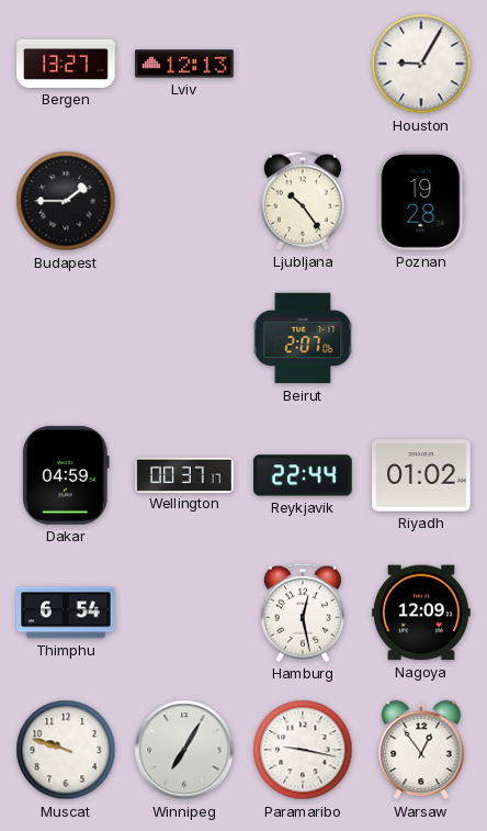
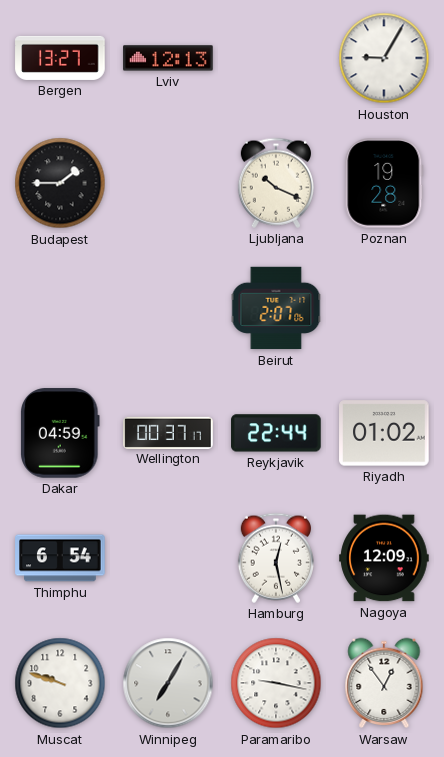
Ljubljana: 10:24 -> 10:19 (276, 183)
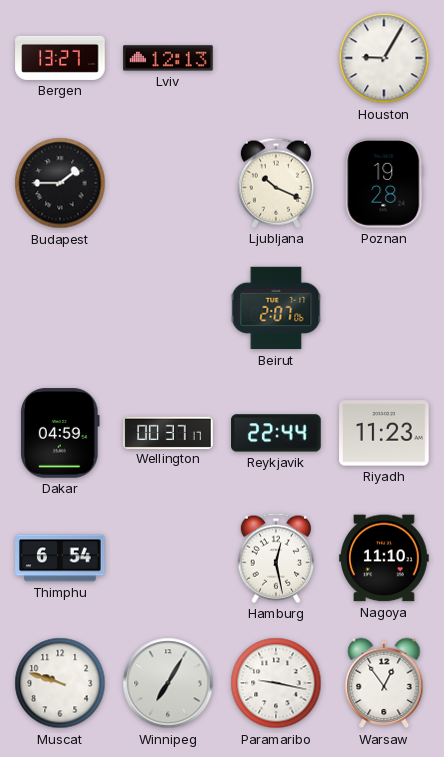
Riyadh: 01:02 -> 11:23 (384, 433)
Nagoya: 12:09 -> 11:10 (384, 558)
